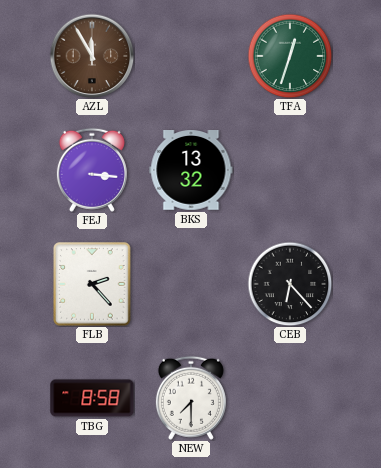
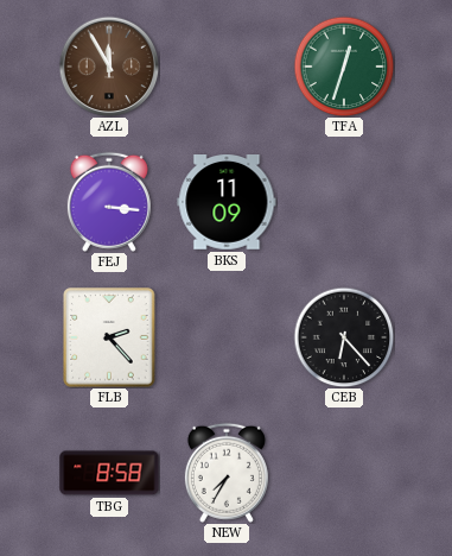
BKS: 13:32 -> 11:09 (227, 203)
NEW: 7:30 -> 7:35 (227, 473)
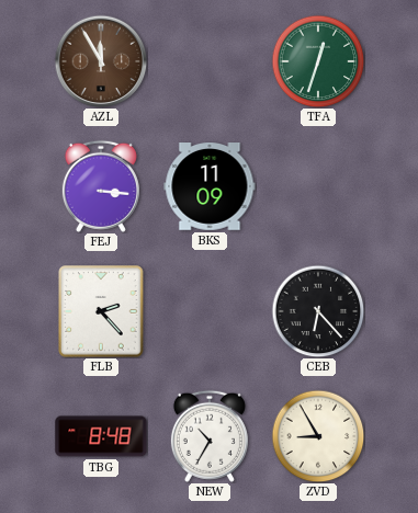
TBG: 8:58 -> 8:48 (101, 436)
NEW: 7:35 -> 10:35 (210, 436)
ZVD: none -> 8:55 (318, 436)
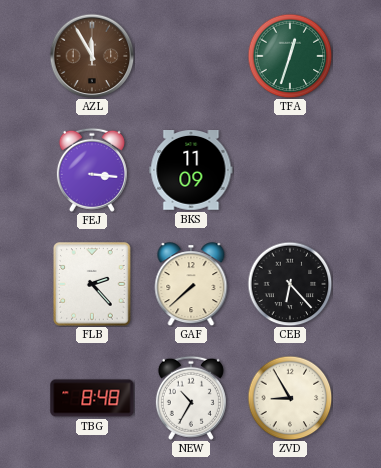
GAF: none -> 7:38 (191, 284)
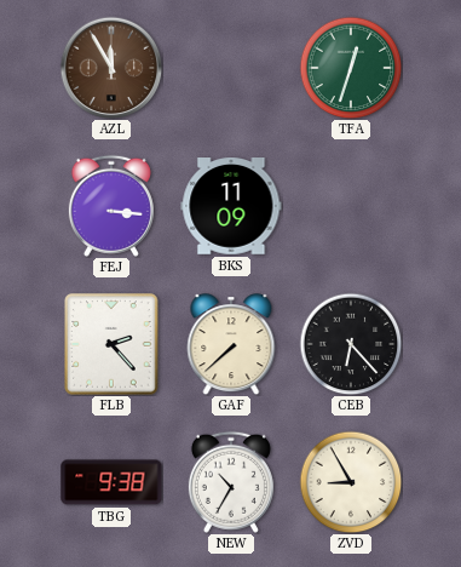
TBG: 8:48 -> 9:38 (111, 482)
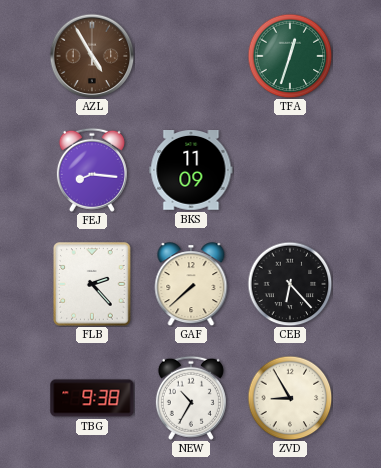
AZL: 11:55 -> 4:55 (92, 56)
FEJ: 3:16 -> 8:16 (92, 170)
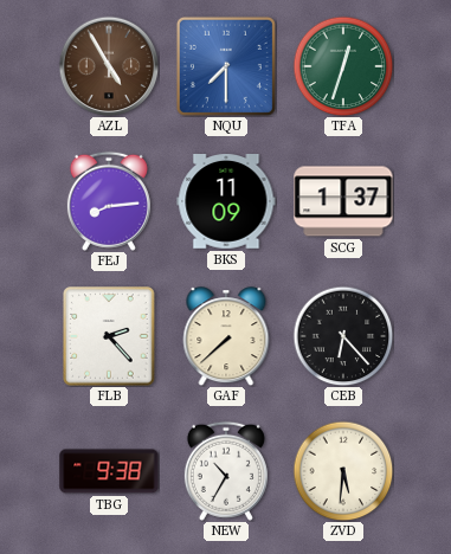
NQU: none -> 7:30 (226, 66)
FEJ: 8:16 -> 8:14 (109, 201)
SCG: none -> 1:37 (343, 201)
ZVD: 8:55 -> 5:31 (343, 471)
